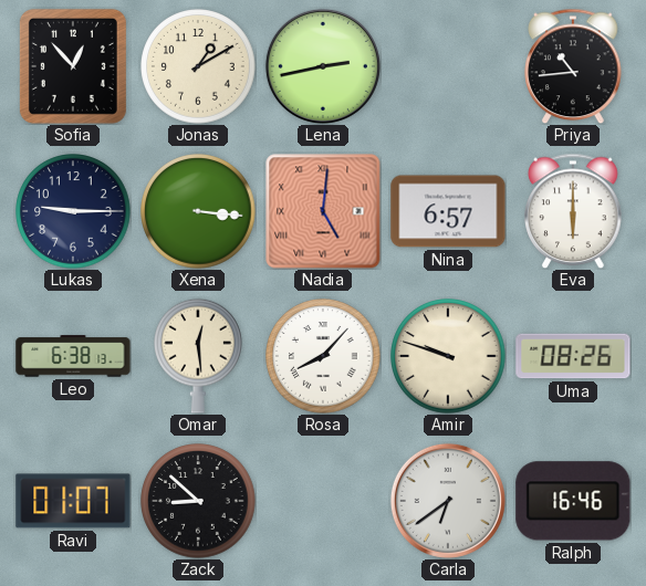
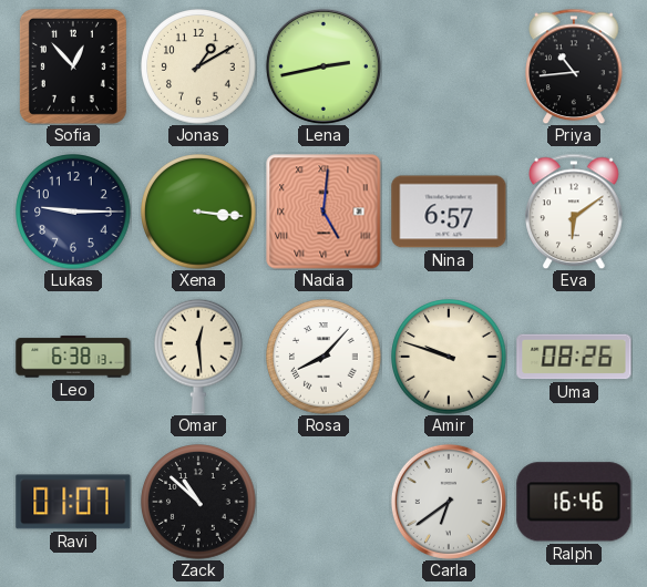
Eva: 6:00 -> 6:09 (574, 212)
Zack: 8:52 -> 10:52 (198, 502)
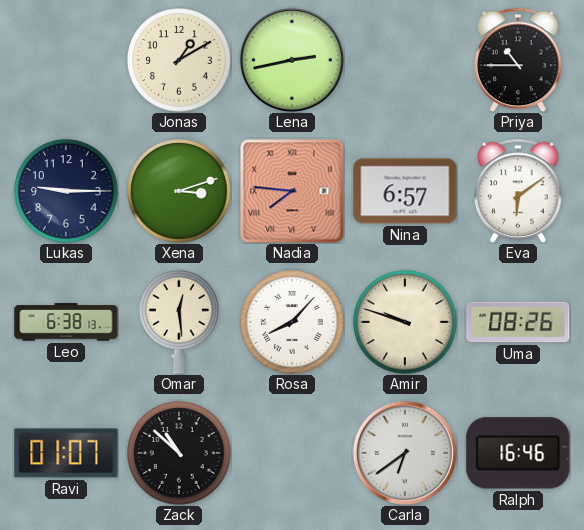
Sofia: 12:53 -> none (73, 66)
Priya: 10:44 -> 10:45 (518, 60)
Xena: 3:16 -> 3:12 (179, 191)
Nadia: 5:01 -> 7:46 (292, 191)
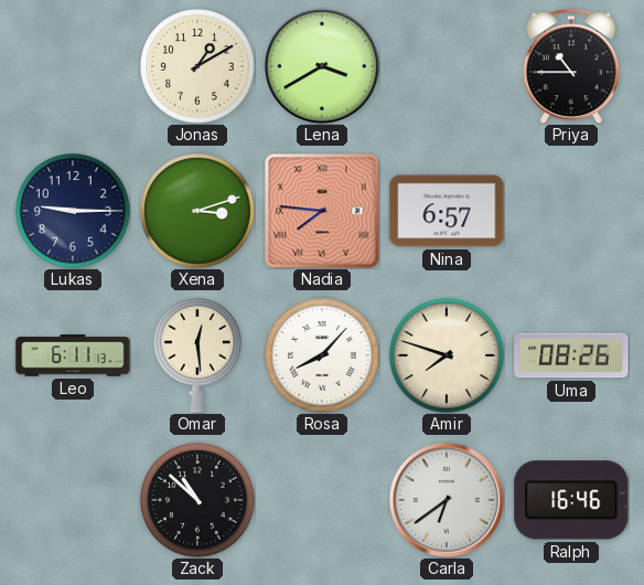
Lena: 2:43 -> 3:40 (322, 66)
Eva: 6:09 -> none (518, 191)
Leo: 6:38 -> 6:11 (73, 355)
Amir: 9:48 -> 7:48 (447, 355)
Ravi: 01:07 -> none (66, 453)
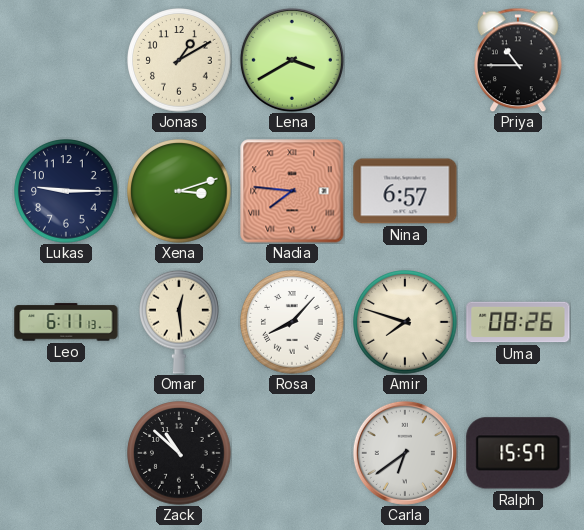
Ralph: 16:46 -> 15:57 (518, 453)
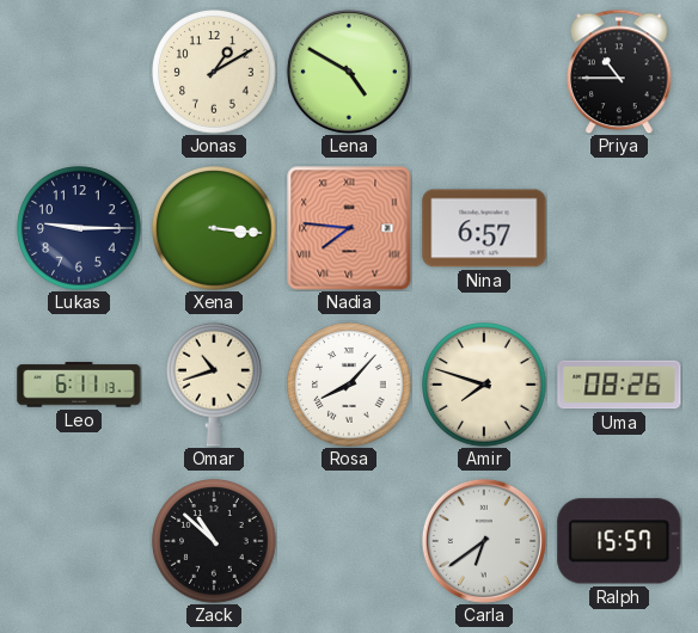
Lena: 3:40 -> 4:50 (349, 72)
Xena: 3:12 -> 3:16 (214, 228)
Omar: 12:29 -> 10:42 (215, 385)
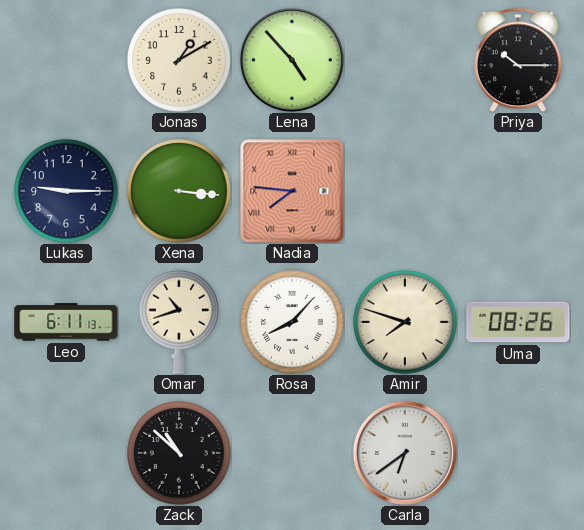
Lena: 4:50 -> 4:53 (292, 60)
Priya: 10:45 -> 10:15 (518, 60)
Nina: 6:57 -> none (484, 228)
Ralph: 15:57 -> none (619, 541)
